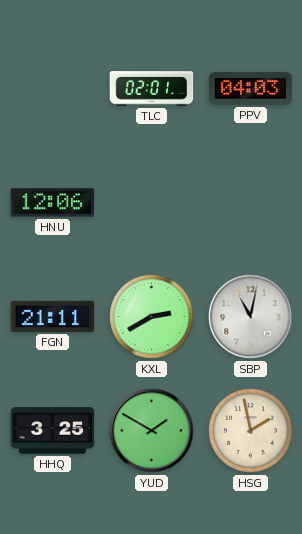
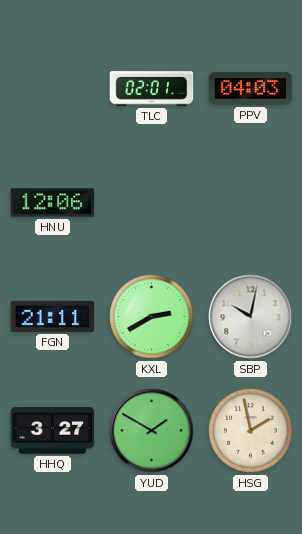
SBP: 11:02 -> 10:02 (251, 317)
HHQ: 3:25 -> 3:27 (53, 431)
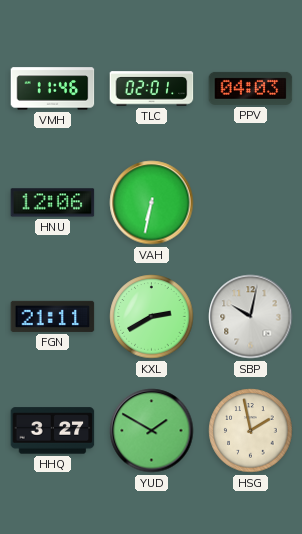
VMH: none -> 11:46 (53, 89)
VAH: none -> 6:32 (152, 203)
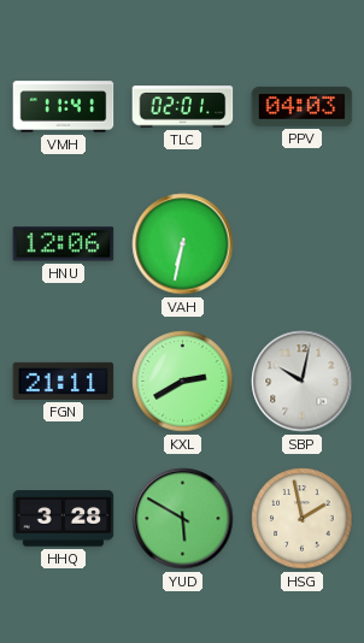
VMH: 11:46 -> 11:41 (64, 107)
HHQ: 3:27 -> 3:28 (64, 519)
YUD: 1:50 -> 5:50 (183, 519)
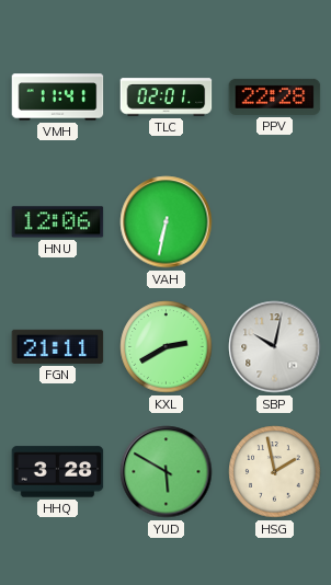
PPV: 04:03 -> 22:28 (275, 96)
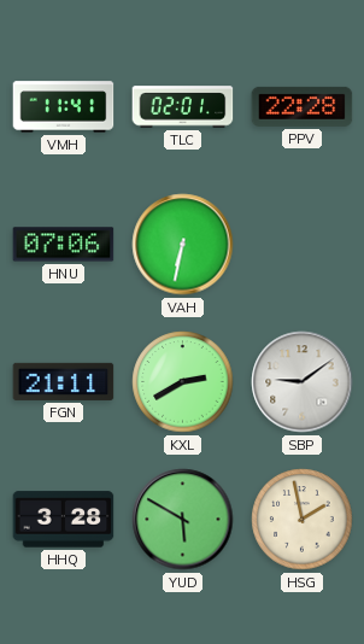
HNU: 12:06 -> 07:06 (64, 245)
SBP: 10:02 -> 9:09 (303, 382)
